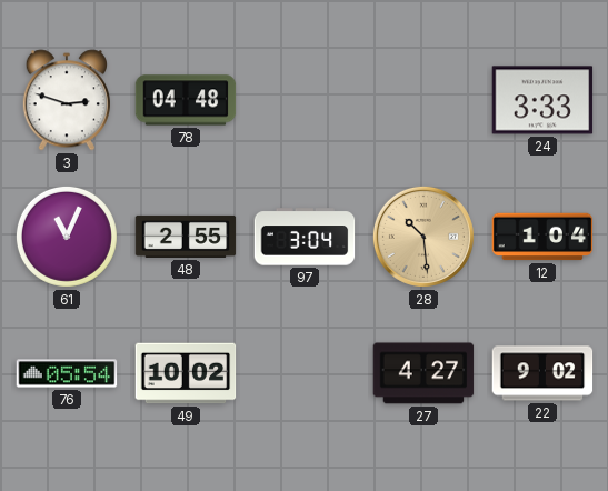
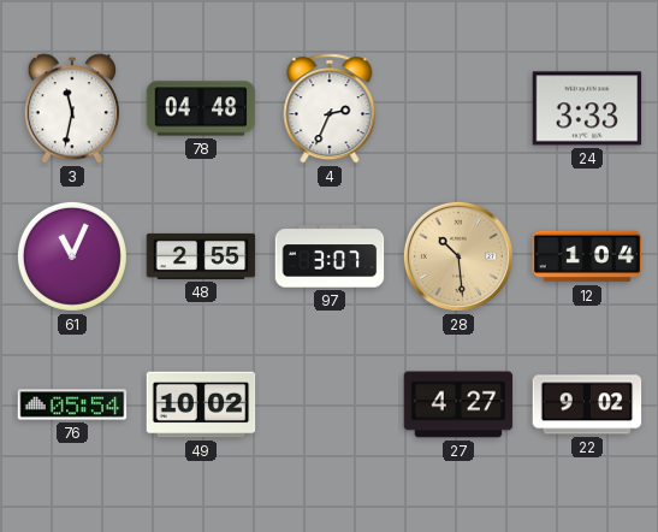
3: 2:48 -> 11:32 (72, 108)
4: none -> 2:34 (330, 108)
97: 3:04 -> 3:07 (330, 256)
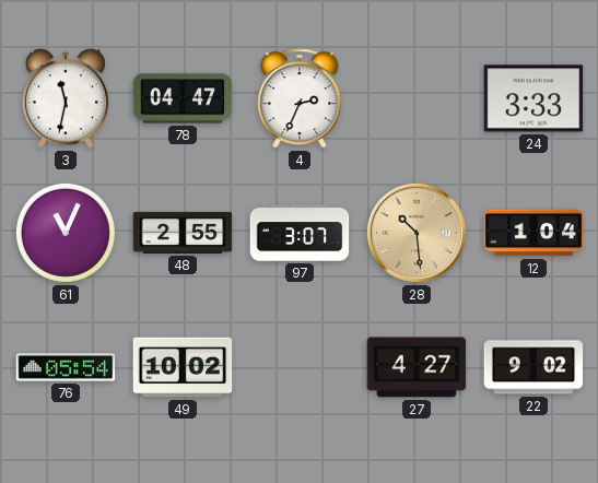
78: 04:48 -> 04:47 (183, 98)
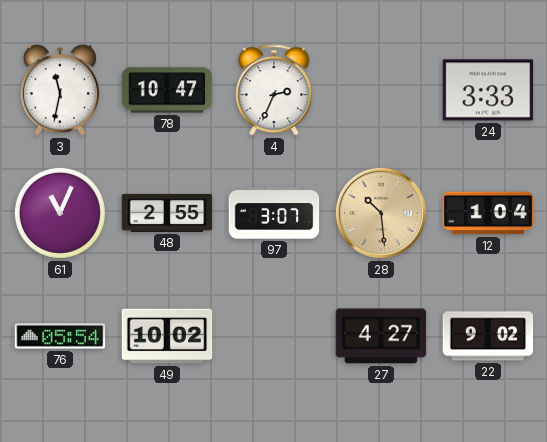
78: 04:47 -> 10:47 (167, 90)
